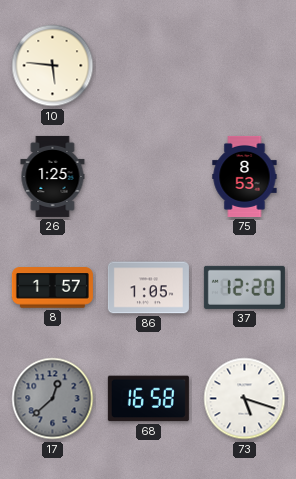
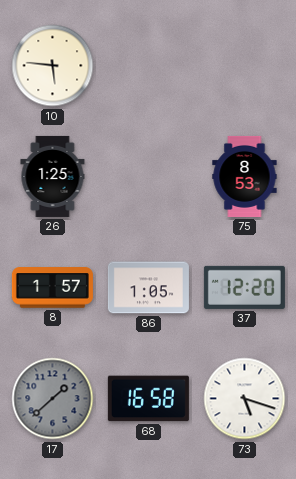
17: 12:38 -> 1:38 (53, 399)
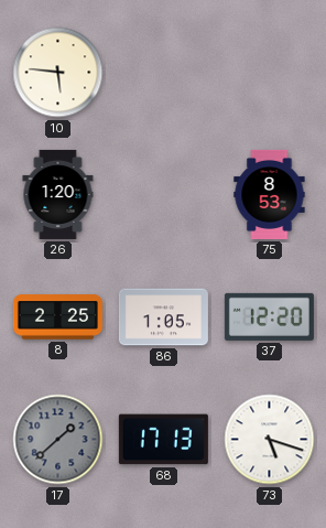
26: 1:25 -> 1:20 (58, 194)
8: 1:57 -> 2:25 (57, 317)
68: 16:58 -> 17:13 (163, 440)
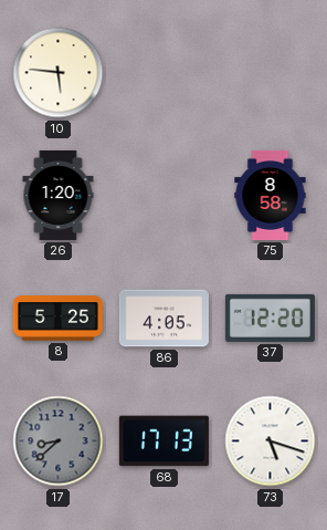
75: 8:53 -> 8:58 (271, 195)
8: 2:25 -> 5:25 (57, 319)
86: 1:05 -> 4:05 (163, 319)
17: 1:38 -> 8:38 (59, 441)
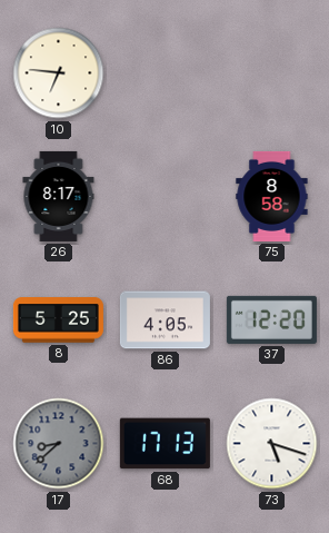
10: 5:46 -> 6:46 (59, 73)
26: 1:20 -> 8:17 (59, 196)
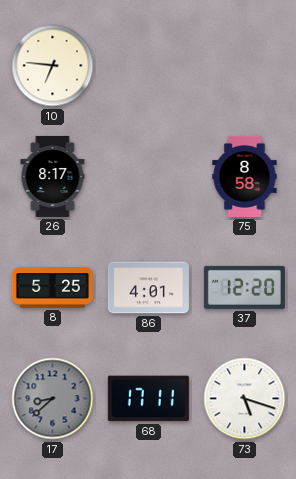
86: 4:05 -> 4:01 (148, 288)
68: 17:13 -> 17:11 (148, 399)
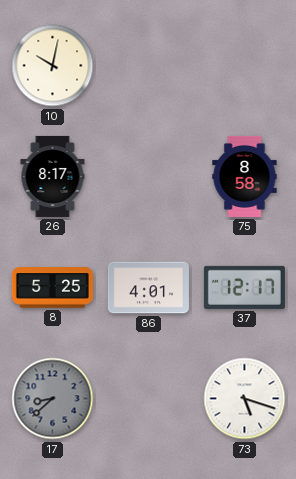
10: 6:46 -> 10:02 (53, 66)
37: 12:20 -> 12:17 (244, 287)
68: 17:11 -> none (148, 399)
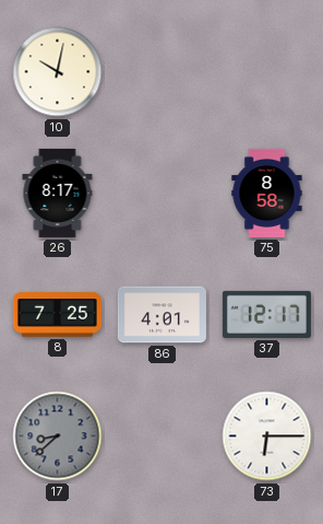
8: 5:25 -> 7:25 (57, 315)
73: 5:18 -> 6:15 (267, 436)
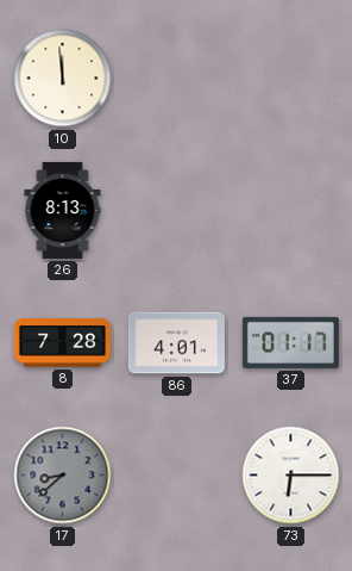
10: 10:02 -> 11:59 (63, 79)
26: 8:17 -> 8:13 (63, 210)
75: 8:58 -> none (267, 193)
8: 7:25 -> 7:28 (62, 343)
37: 12:17 -> 01:17 (290, 342)
